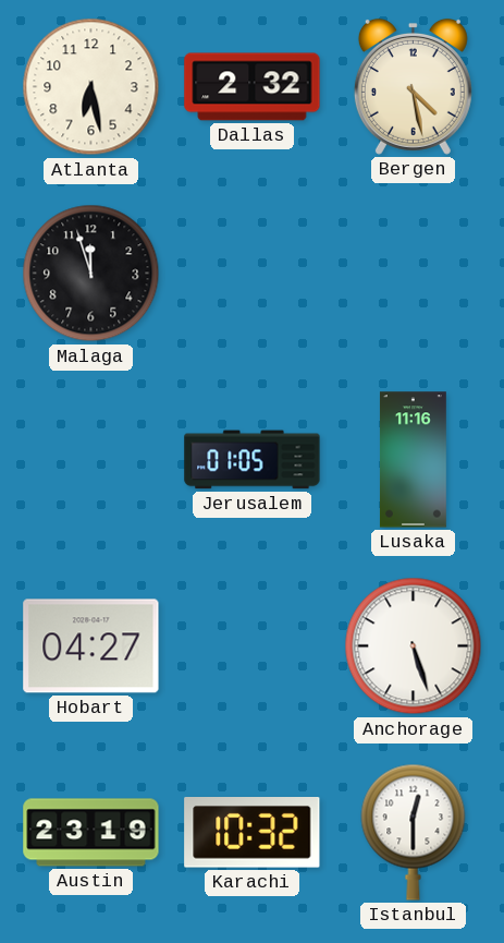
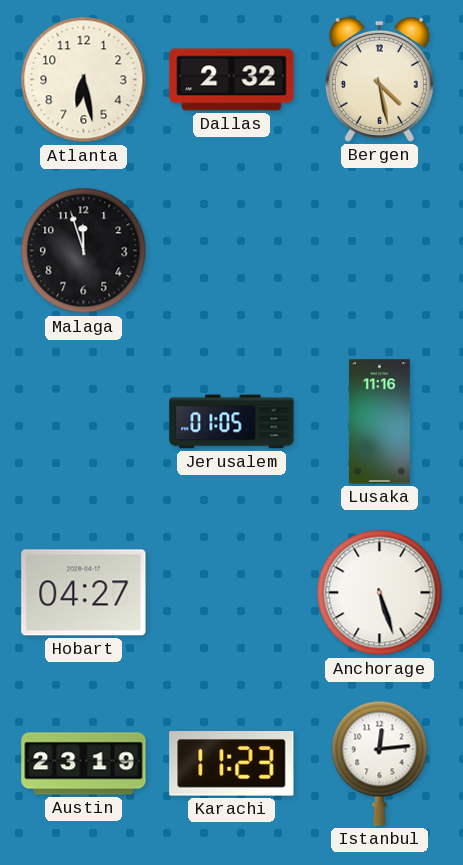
Karachi: 10:32 -> 11:23 (232, 764)
Istanbul: 12:30 -> 12:14 (380, 763)
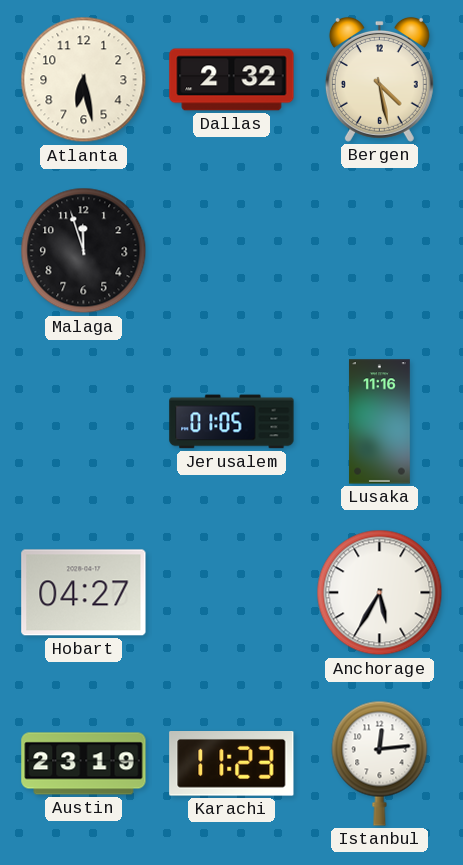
Anchorage: 5:27 -> 5:35 (380, 593)
